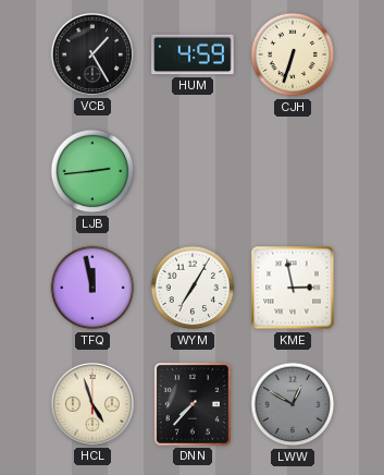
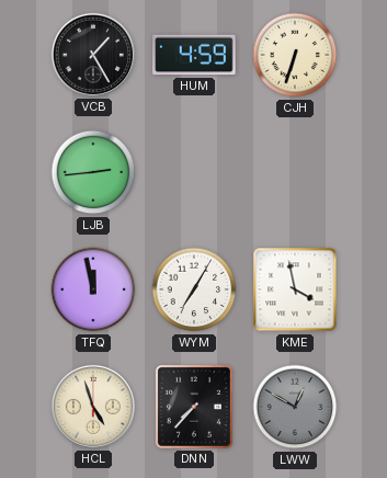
KME: 2:58 -> 3:58 (295, 289)
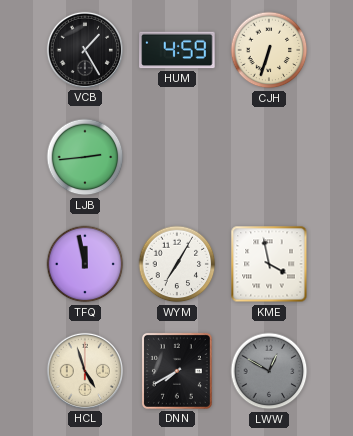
DNN: 7:37 -> 7:40 (177, 371)
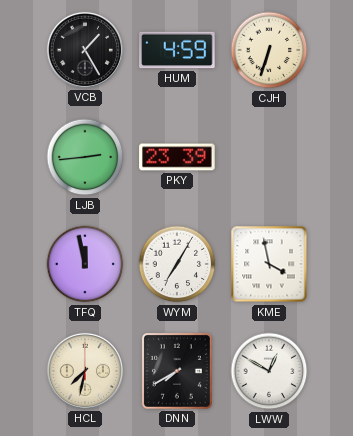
PKY: none -> 23:39 (177, 157)
HCL: 4:57 -> 7:32 (85, 371)
LWW dial: grey -> white (269, 371)
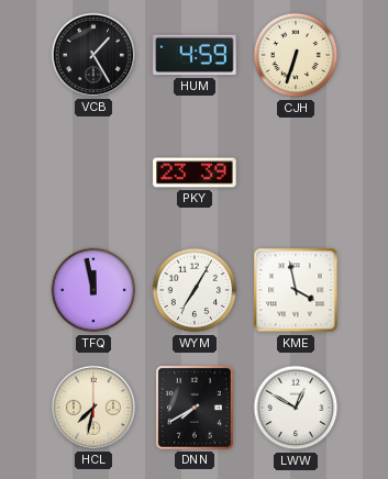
LJB: 2:44 -> none (85, 157)
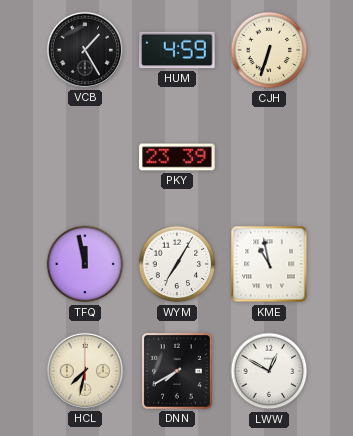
KME: 3:58 -> 10:58 (269, 264)
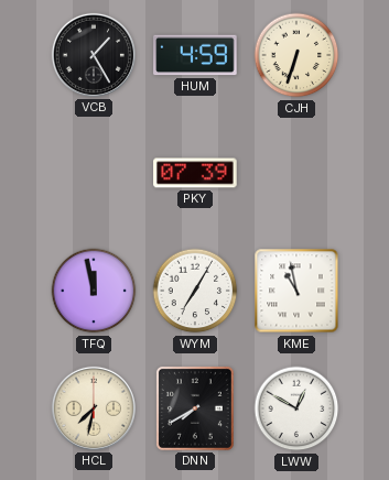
PKY: 23:39 -> 07:39 (195, 173)
